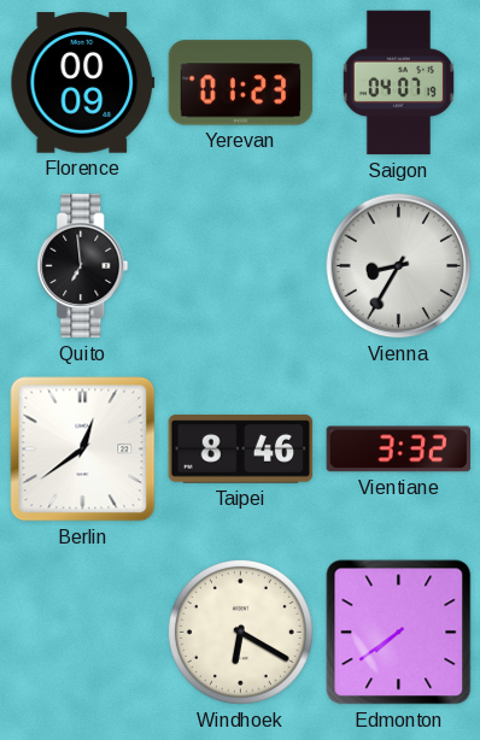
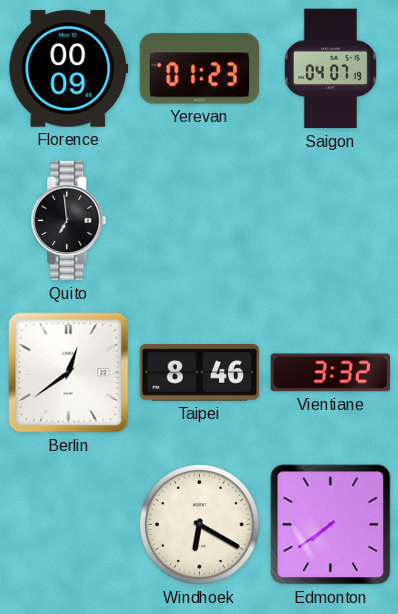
Vienna: 8:35 -> none (399, 266)
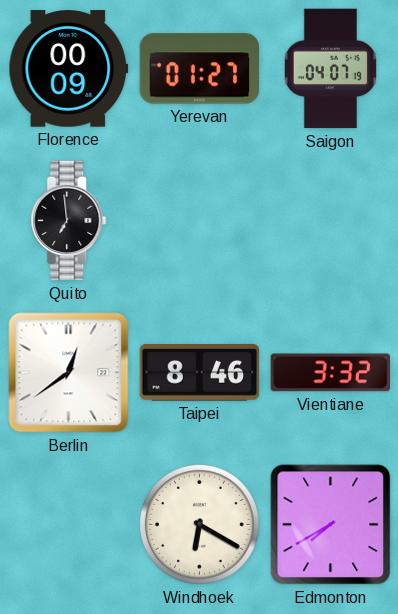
Yerevan: 01:23 -> 01:27 (200, 69)
Edmonton: 7:39 -> 7:40 (331, 525)
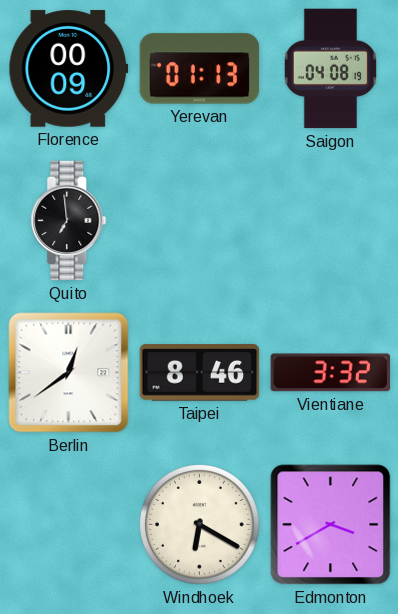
Yerevan: 01:27 -> 01:13 (200, 69)
Saigon: 04:07 -> 04:08 (330, 69)
Edmonton: 7:40 -> 3:40 (331, 525)
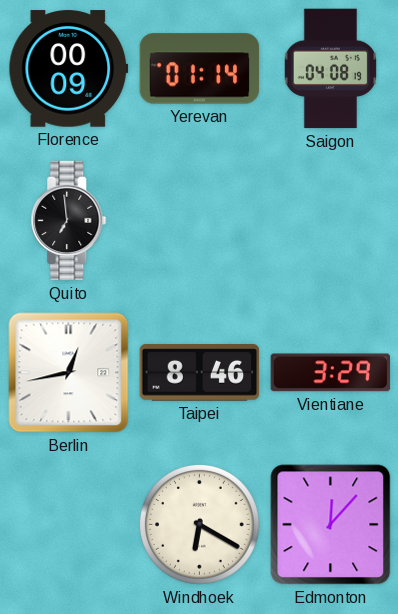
Yerevan: 01:13 -> 01:14 (200, 69)
Berlin: 12:39 -> 12:43 (69, 373)
Vientiane: 3:32 -> 3:29 (331, 373)
Edmonton: 3:40 -> 12:07 (331, 525)
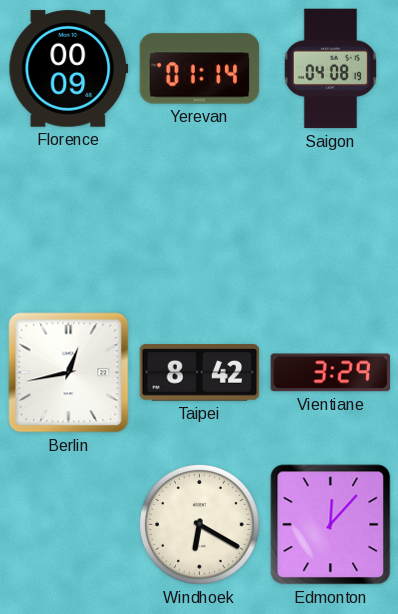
Quito: 6:59 -> none (69, 221)
Taipei: 8:46 -> 8:42 (200, 373)
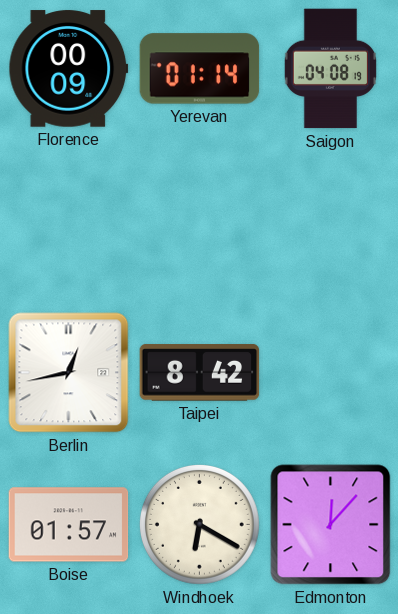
Vientiane: 3:29 -> none (331, 373)
Boise: none -> 01:57 (69, 525)
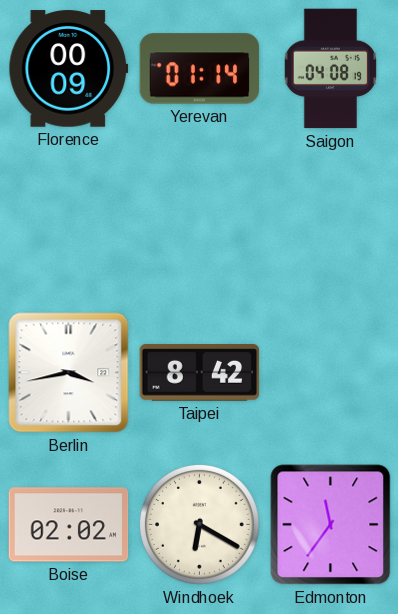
Berlin: 12:43 -> 3:43 (69, 373)
Boise: 01:57 -> 02:02 (69, 525)
Edmonton: 12:07 -> 11:36 (331, 525)
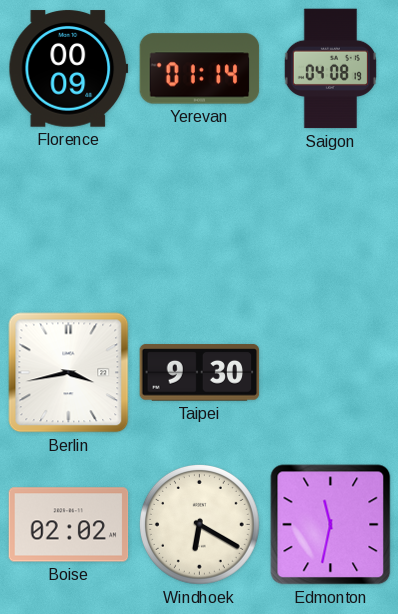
Taipei: 8:42 -> 9:30 (200, 373)
Edmonton: 11:36 -> 11:32 (331, 525)
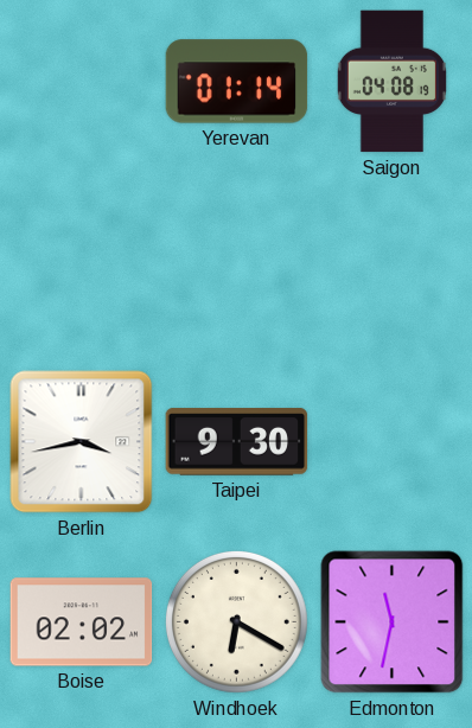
Florence: 00:09 -> none (69, 69)
